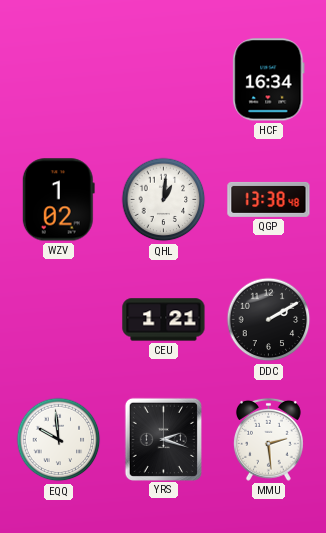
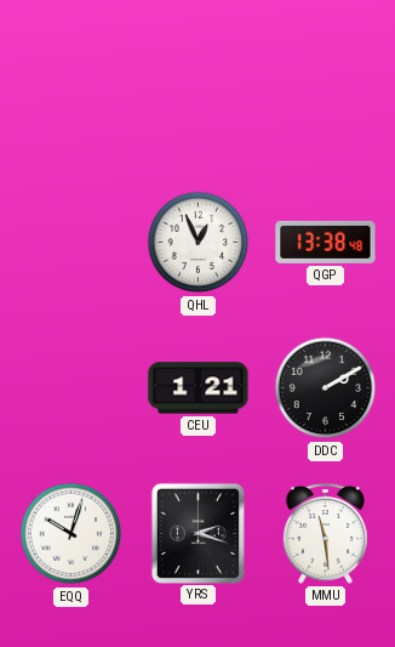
HCF: 16:34 -> none (269, 80)
WZV: 1:02 -> none (58, 200)
QHL: 1:01 -> 12:56 (199, 243)
EQQ: 9:59 -> 10:03 (71, 534)
MMU: 2:29 -> 11:29 (325, 533)
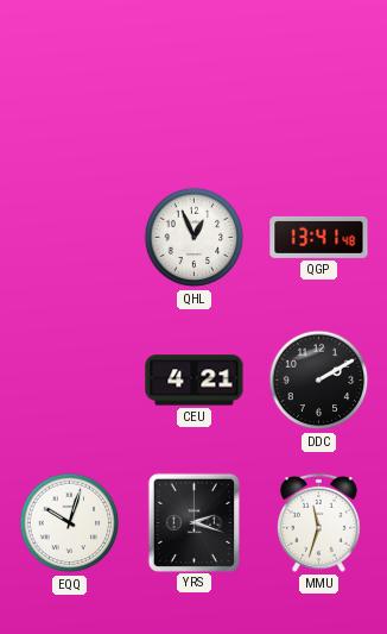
QGP: 13:38 -> 13:41 (319, 237)
CEU: 1:21 -> 4:21 (195, 381)
MMU: 11:29 -> 11:33 (318, 522)
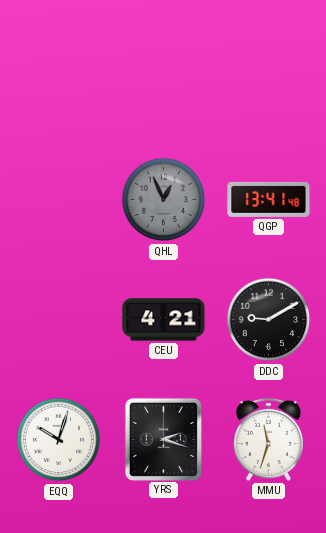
QHL dial: white -> grey (164, 200)
DDC: 2:10 -> 9:10 (269, 320)
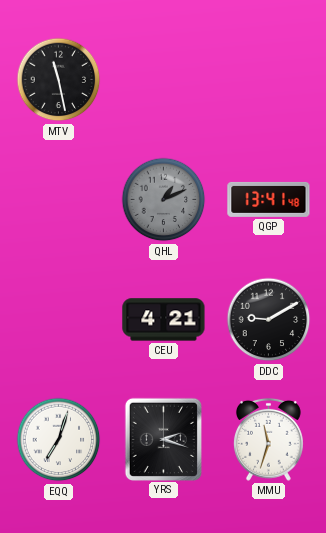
MTV: none -> 11:28 (59, 80)
QHL: 12:56 -> 1:11 (164, 200)
EQQ: 10:03 -> 7:03 (59, 440)
